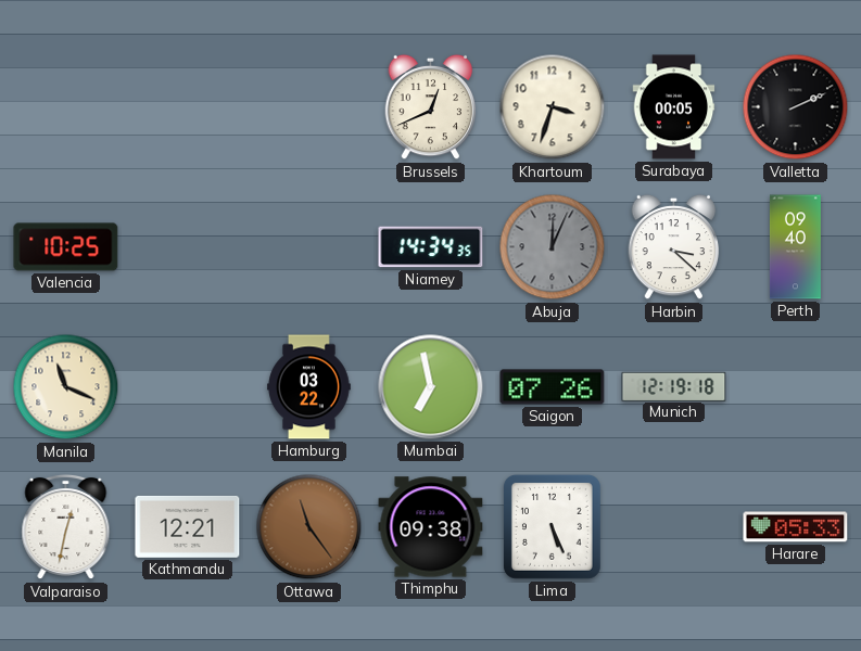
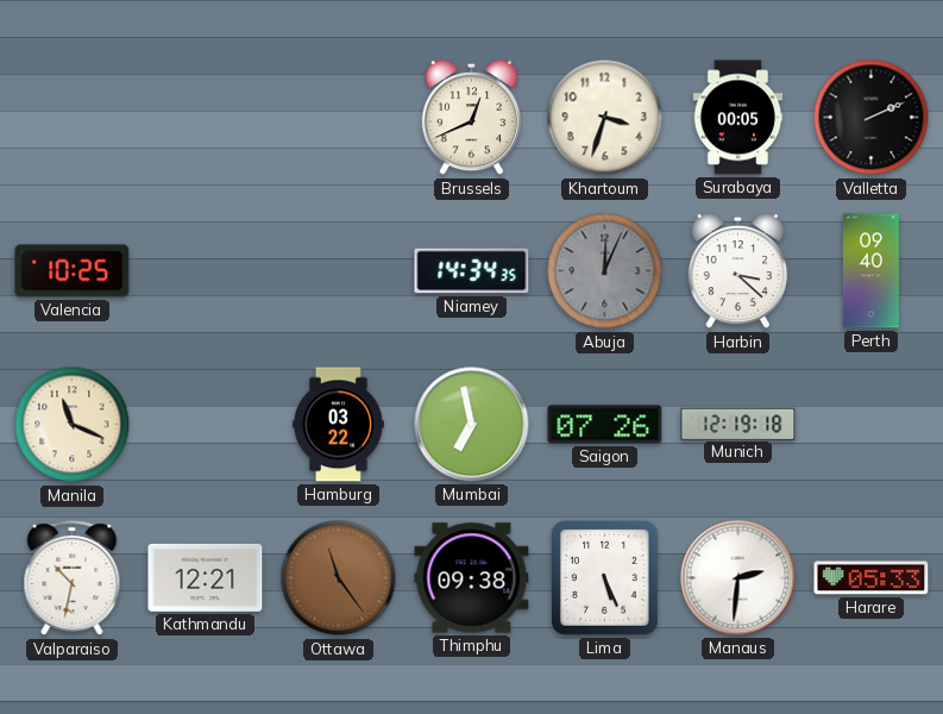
Valparaiso: 12:32 -> 10:32 (73, 578)
Manaus: none -> 2:31 (738, 578)
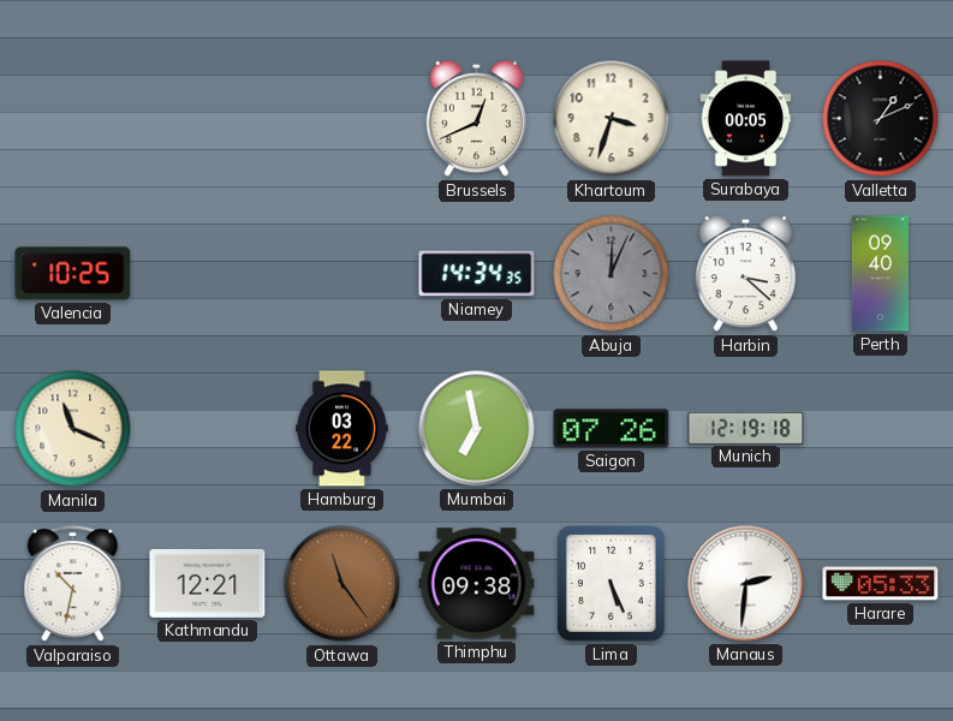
Valletta: 2:11 -> 1:11 (881, 119)
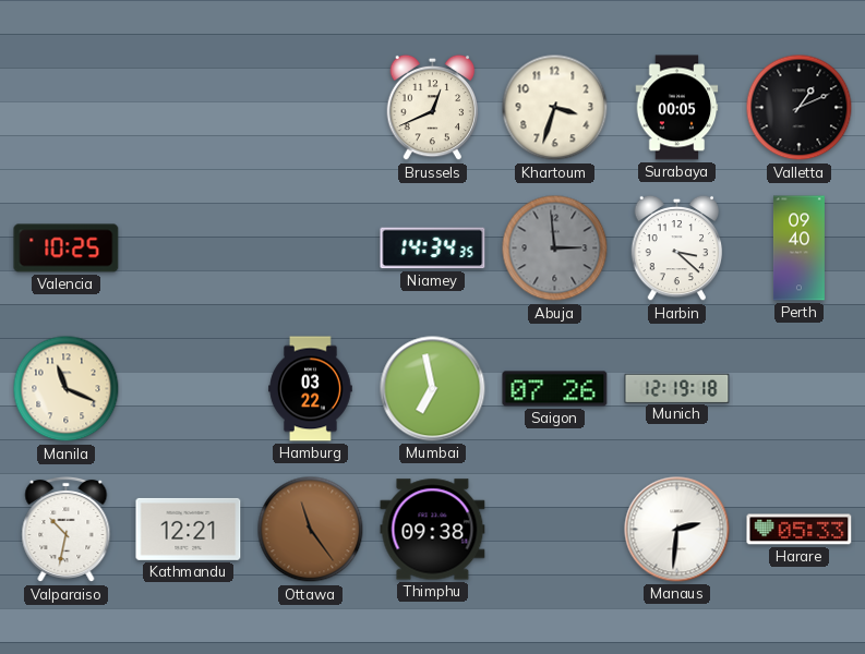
Abuja: 12:04 -> 2:59 (555, 249)
Lima: 5:26 -> none (610, 583)
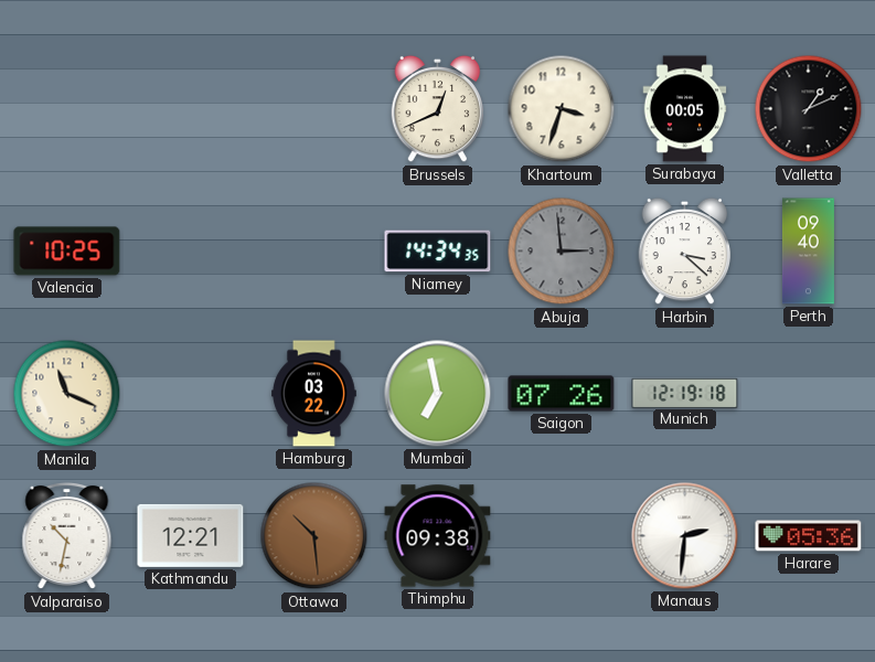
Ottawa: 11:24 -> 10:29 (314, 536)
Harare: 05:33 -> 05:36 (809, 536)
